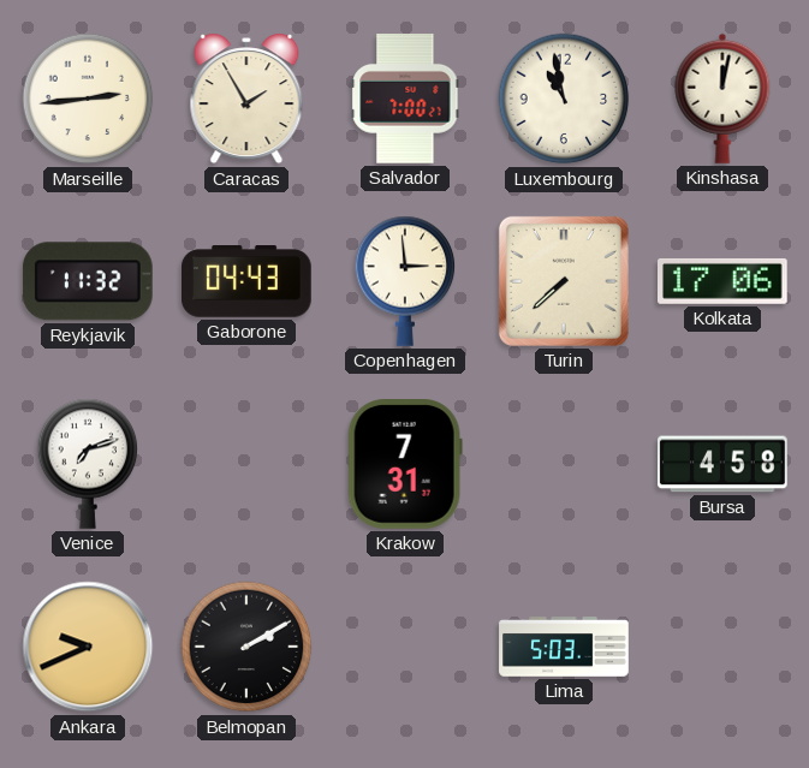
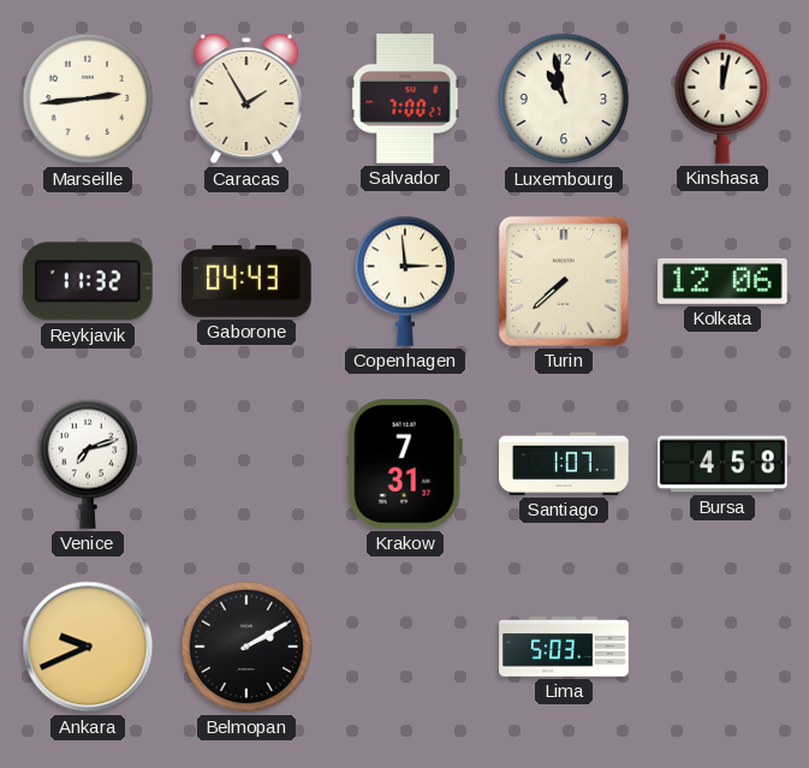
Kolkata: 17:06 -> 12:06 (724, 281)
Santiago: none -> 1:07 (564, 464)
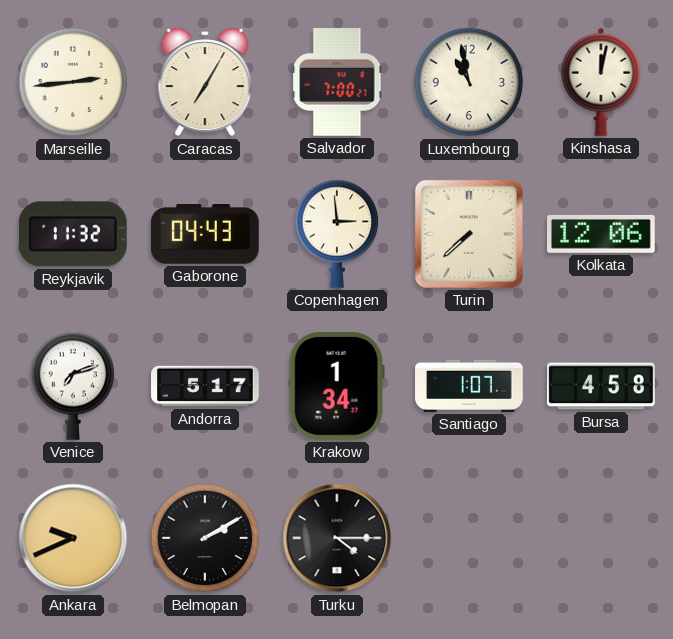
Caracas: 1:55 -> 7:05 (205, 82)
Andorra: none -> 5:17 (205, 386)
Krakow: 7:31 -> 1:34 (337, 387)
Turku: none -> 4:15 (337, 538)
Lima: 5:03 -> none (564, 647)
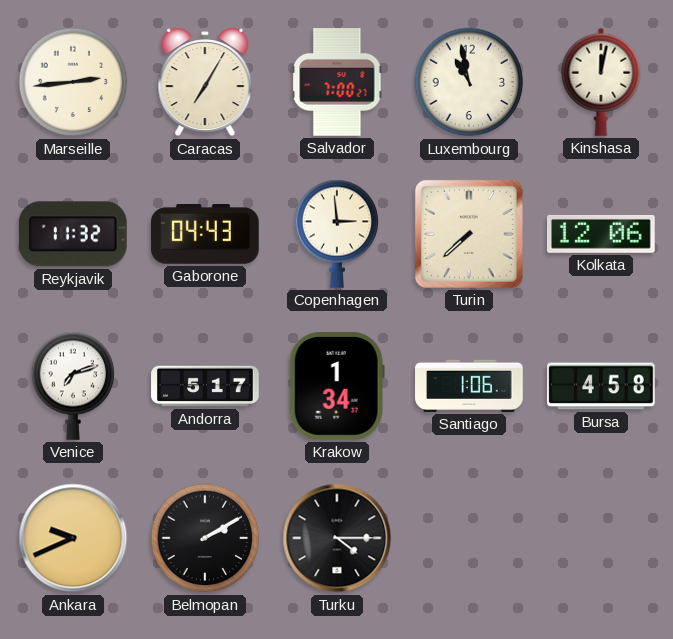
Santiago: 1:07 -> 1:06 (469, 386)
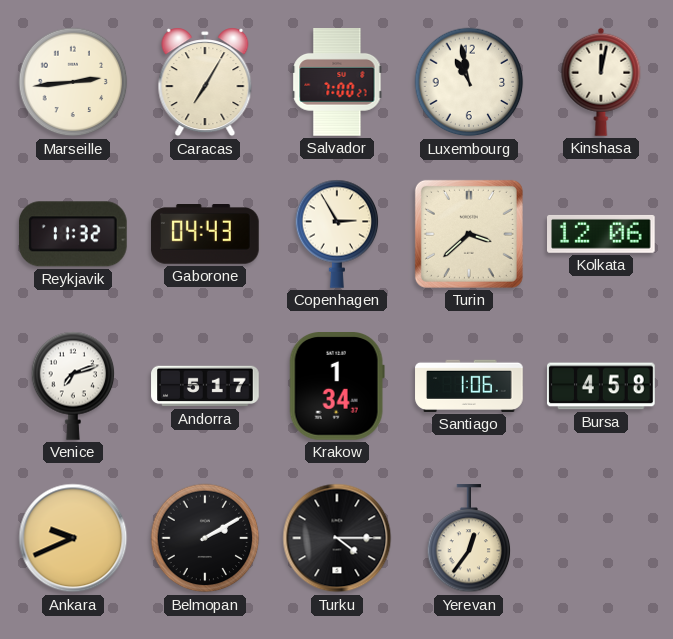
Copenhagen: 2:59 -> 2:55 (337, 234)
Turin: 7:38 -> 3:38 (469, 234)
Yerevan: none -> 12:36 (469, 539)
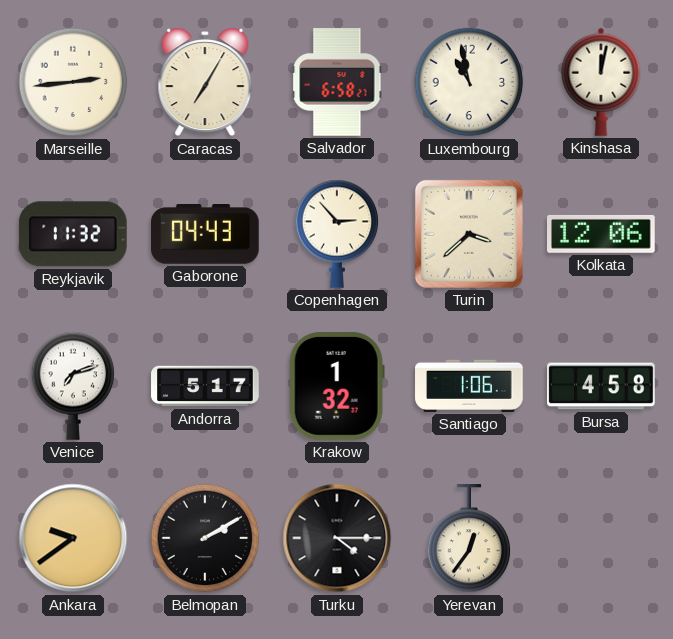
Salvador: 7:00 -> 6:58 (337, 83)
Copenhagen: 2:55 -> 2:53 (337, 234)
Krakow: 1:34 -> 1:32 (337, 387)
Ankara: 9:41 -> 9:39 (73, 538)
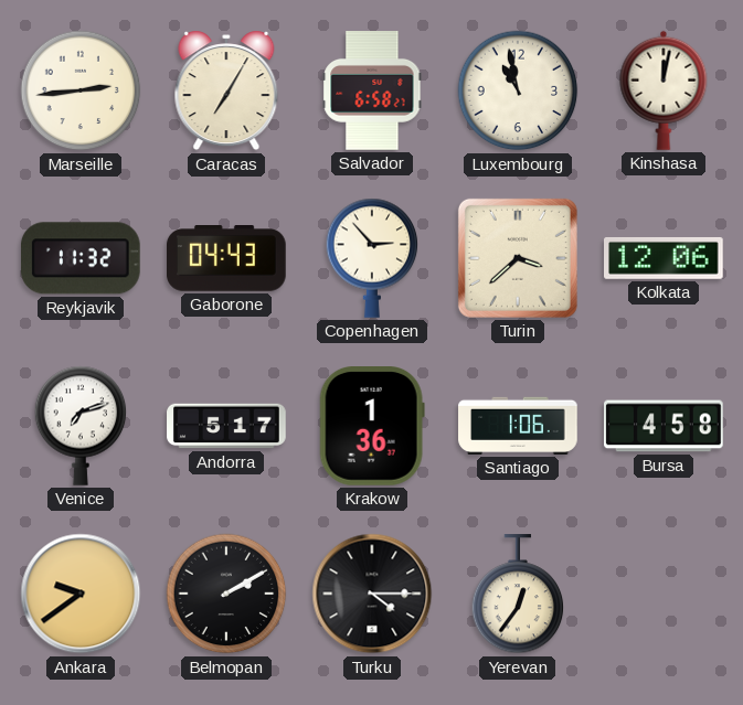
Krakow: 1:32 -> 1:36 (372, 427)
